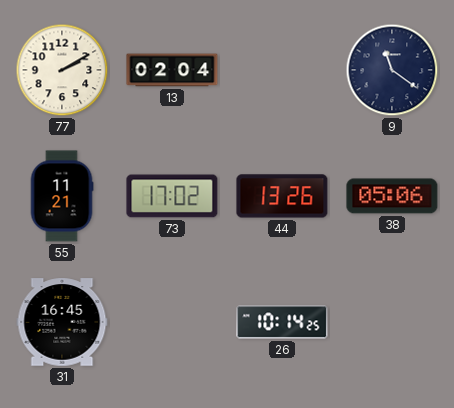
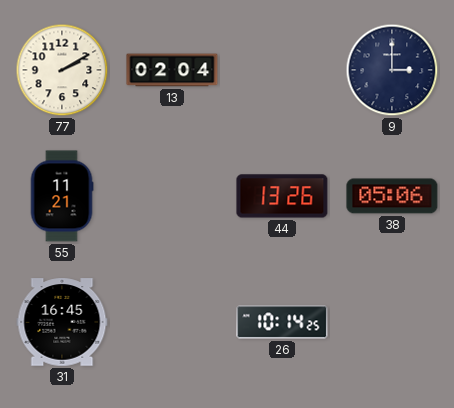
9: 11:21 -> 3:00 (392, 70)
73: 17:02 -> none (172, 196)
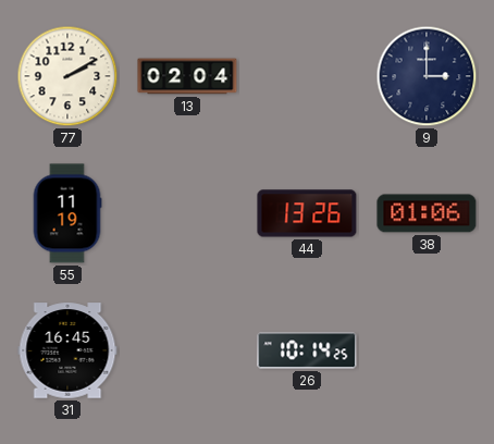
55: 11:21 -> 11:19 (67, 213)
38: 05:06 -> 01:06 (427, 213)
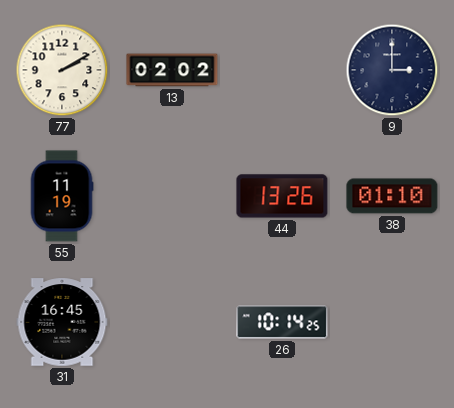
13: 02:04 -> 02:02 (172, 70)
38: 01:06 -> 01:10 (392, 196)
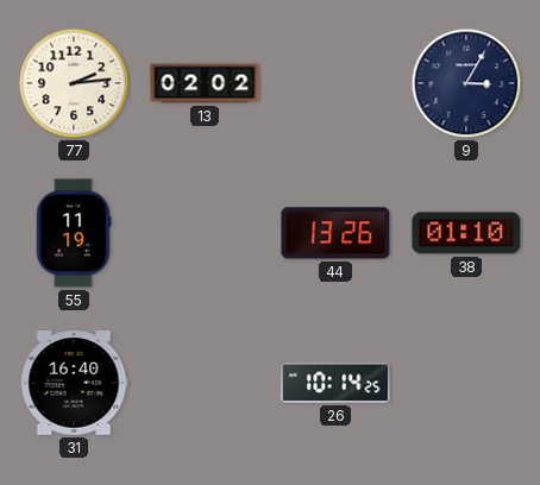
77: 2:10 -> 2:14 (74, 83)
9: 3:00 -> 3:05 (466, 83)
31: 16:45 -> 16:40 (74, 383)
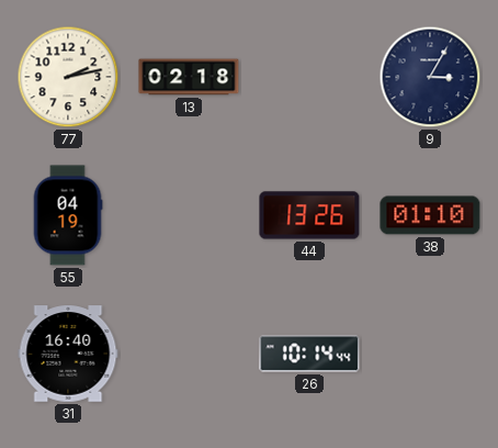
77: 2:14 -> 2:13 (68, 77)
13: 02:02 -> 02:18 (189, 77)
55: 11:19 -> 04:19 (68, 215)
26: 10:14:25 -> 10:14:44 (309, 354)
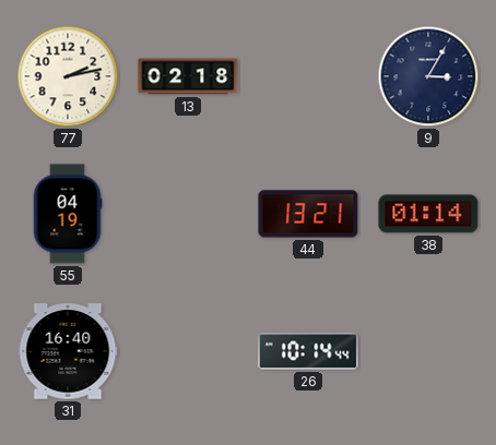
44: 13:26 -> 13:21 (308, 214)
38: 01:10 -> 01:14 (428, 214)
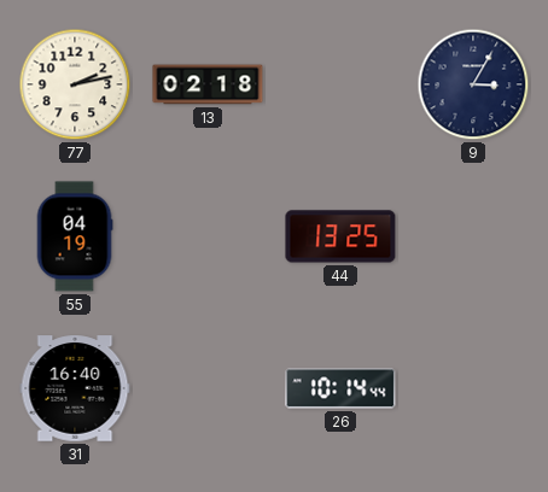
44: 13:21 -> 13:25 (340, 236)
38: 01:14 -> none (428, 214)
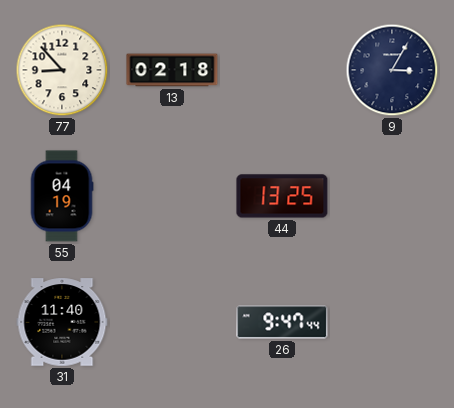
77: 2:13 -> 8:53 (62, 70)
31: 16:40 -> 11:40 (62, 322)
26: 10:14 -> 9:47 (282, 322)
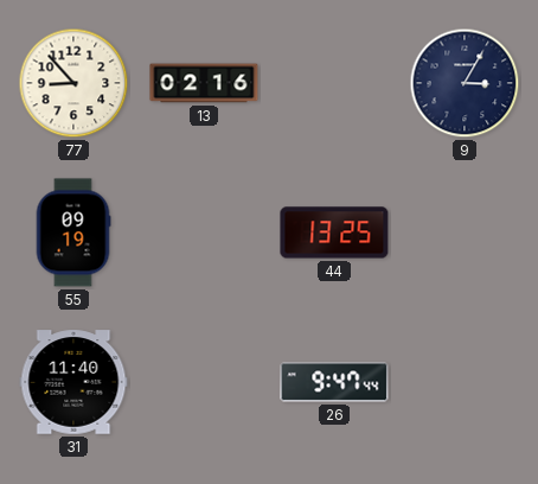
13: 02:18 -> 02:16 (204, 83)
55: 04:19 -> 09:19 (73, 233)
